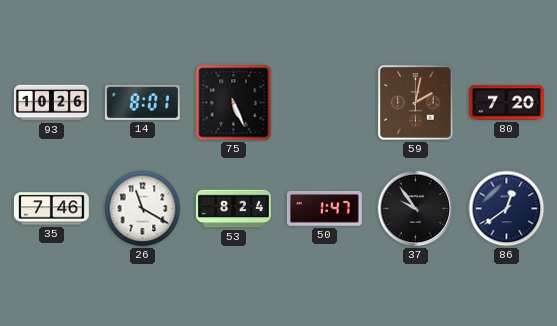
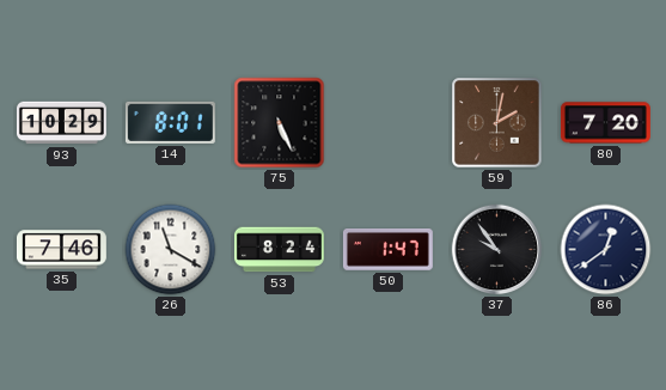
93: 10:26 -> 10:29 (61, 123)
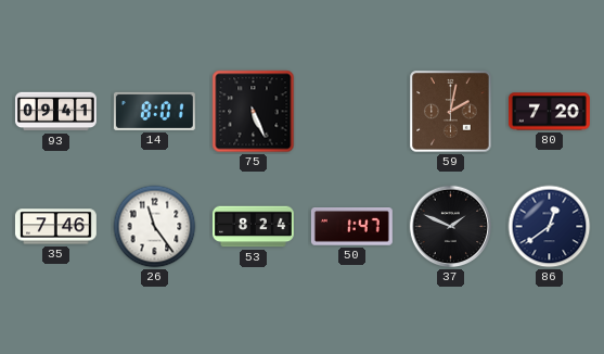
93: 10:29 -> 09:41 (55, 112)
26: 11:20 -> 11:24 (155, 227)
37: 9:54 -> 1:49 (451, 227)
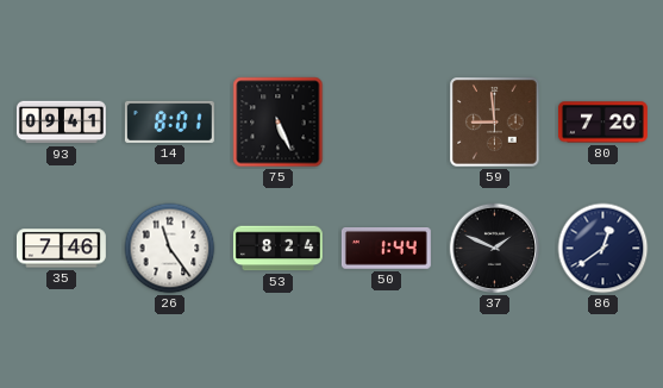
59: 2:02 -> 8:59 (495, 123)
50: 1:47 -> 1:44 (386, 249)
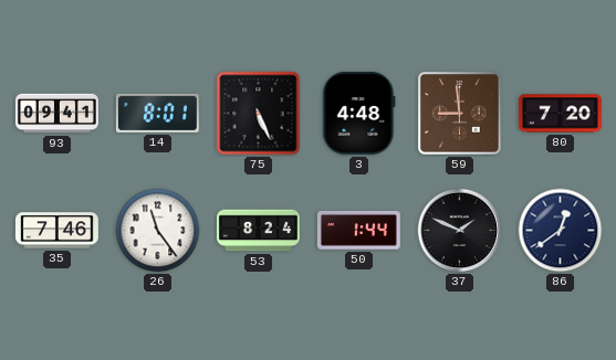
3: none -> 4:48 (359, 113)
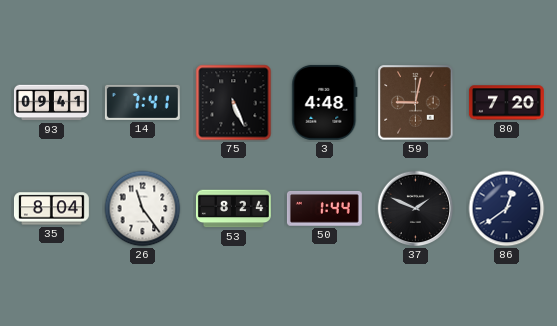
14: 8:01 -> 7:41 (142, 102)
59: 8:59 -> 9:02 (416, 103)
35: 7:46 -> 8:04 (51, 209)
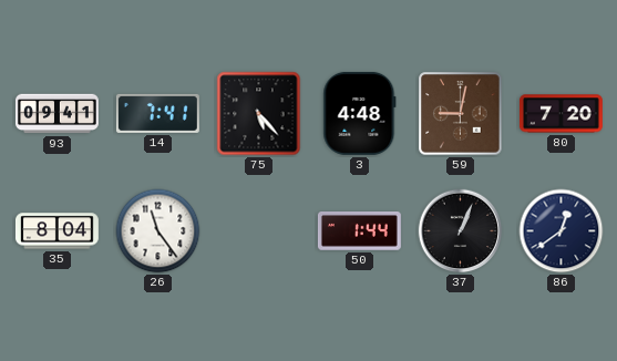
75: 5:26 -> 5:23 (259, 114)
53: 8:24 -> none (233, 209)
37: 1:49 -> 1:04 (461, 231)
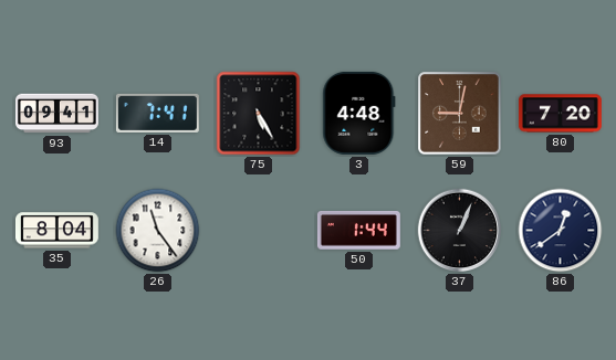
75: 5:23 -> 5:25 (259, 114)
